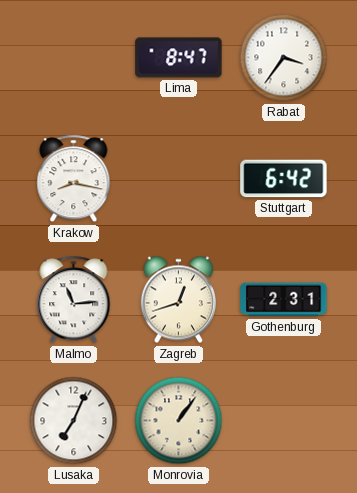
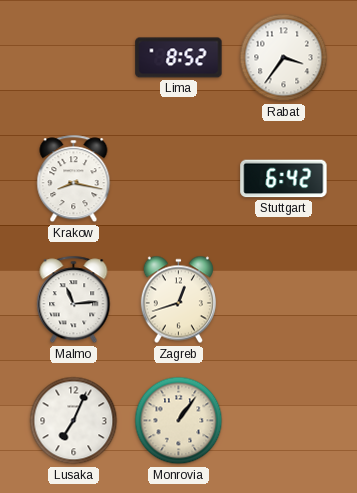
Lima: 8:47 -> 8:52 (179, 58)
Gothenburg: 2:31 -> none (284, 300)
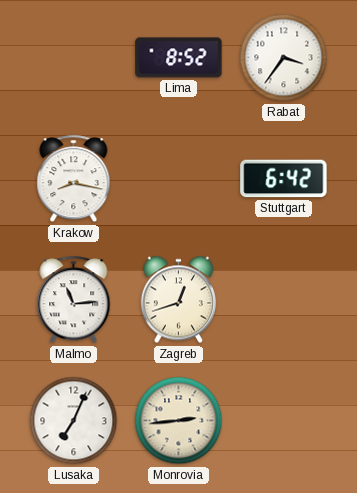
Monrovia: 1:06 -> 2:44 (179, 421)
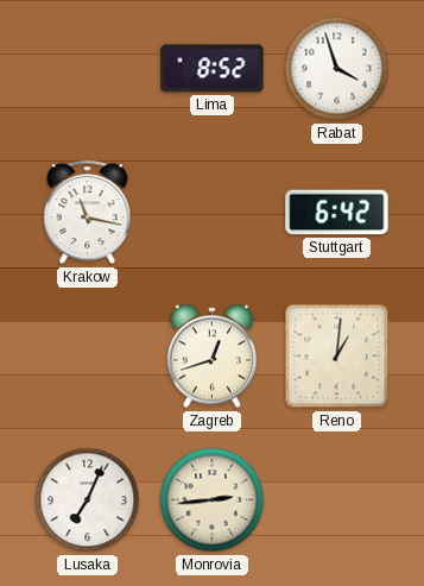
Rabat: 3:36 -> 3:57 (337, 69)
Krakow: 8:17 -> 11:17 (88, 213)
Malmo: 11:14 -> none (74, 300)
Reno: none -> 1:01 (337, 357)
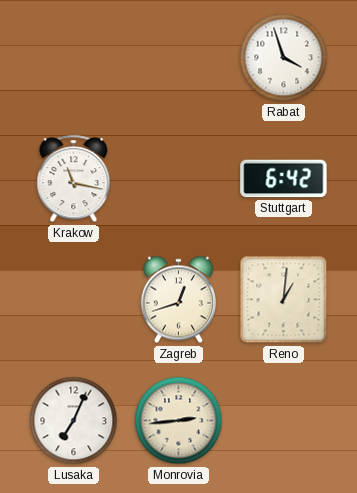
Lima: 8:52 -> none (213, 69)
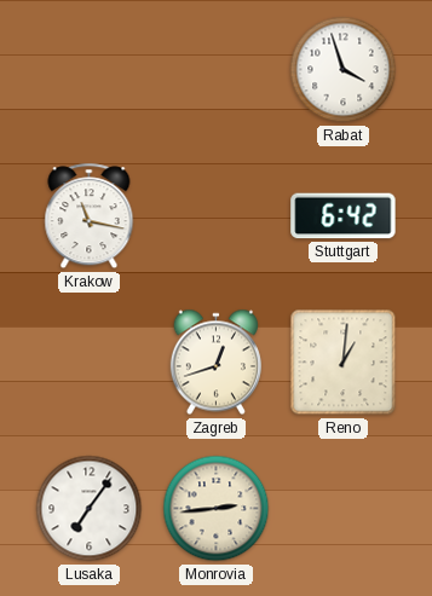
Lusaka: 7:04 -> 7:06 (90, 509)
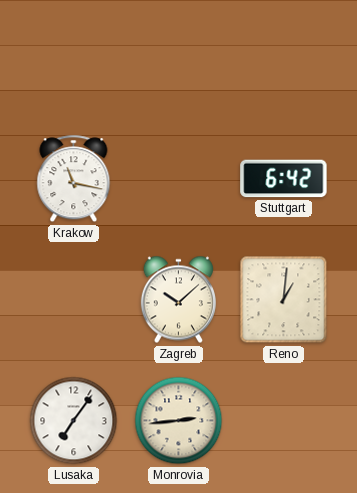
Rabat: 3:57 -> none (344, 70)
Zagreb: 12:42 -> 10:08 (178, 300)
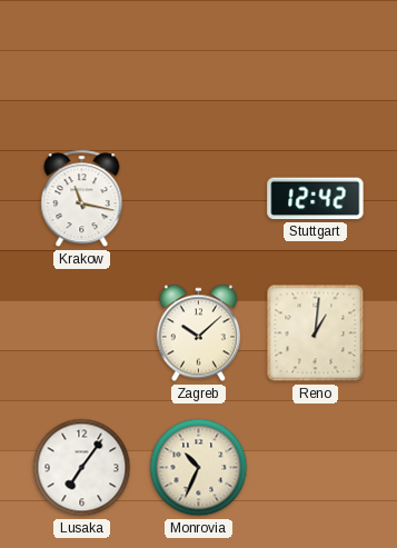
Stuttgart: 6:42 -> 12:42 (316, 199)
Monrovia: 2:44 -> 10:34 (199, 468)
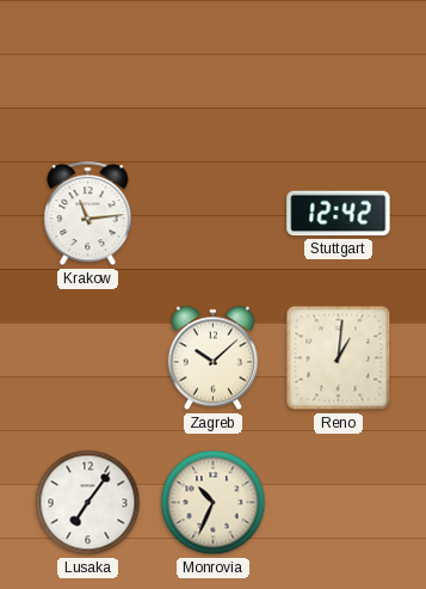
Krakow: 11:17 -> 11:14 (88, 214)
